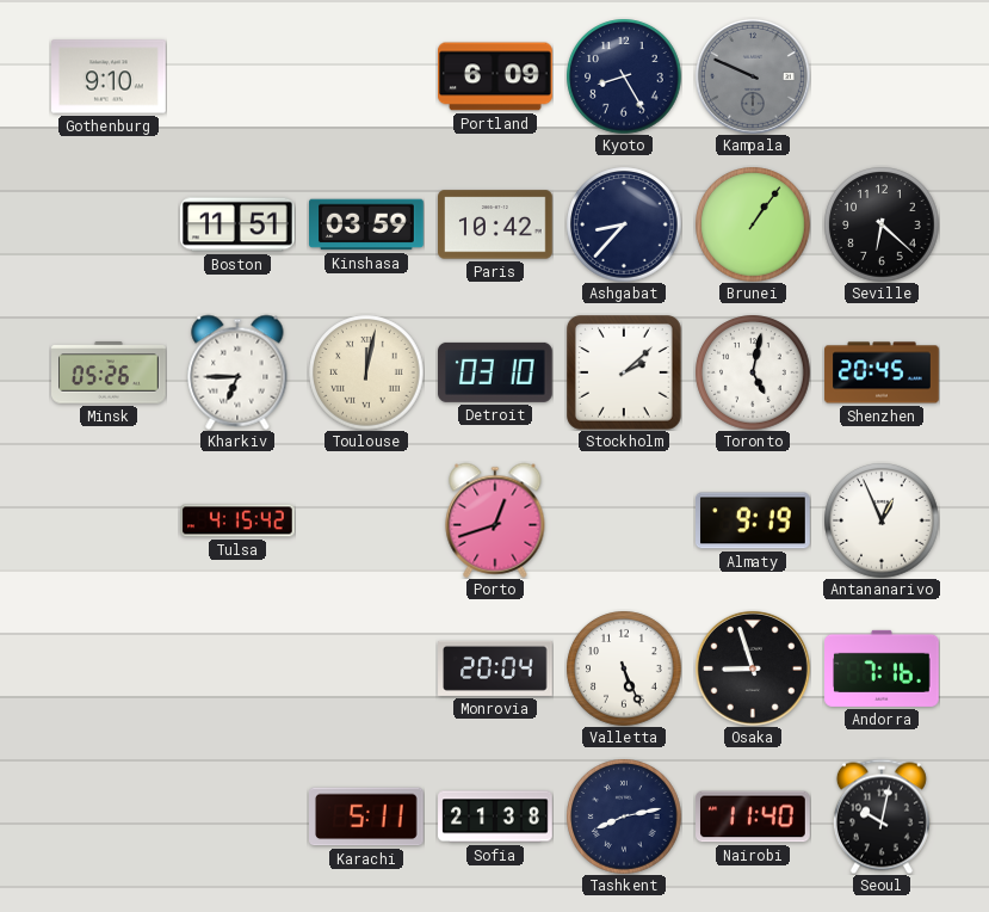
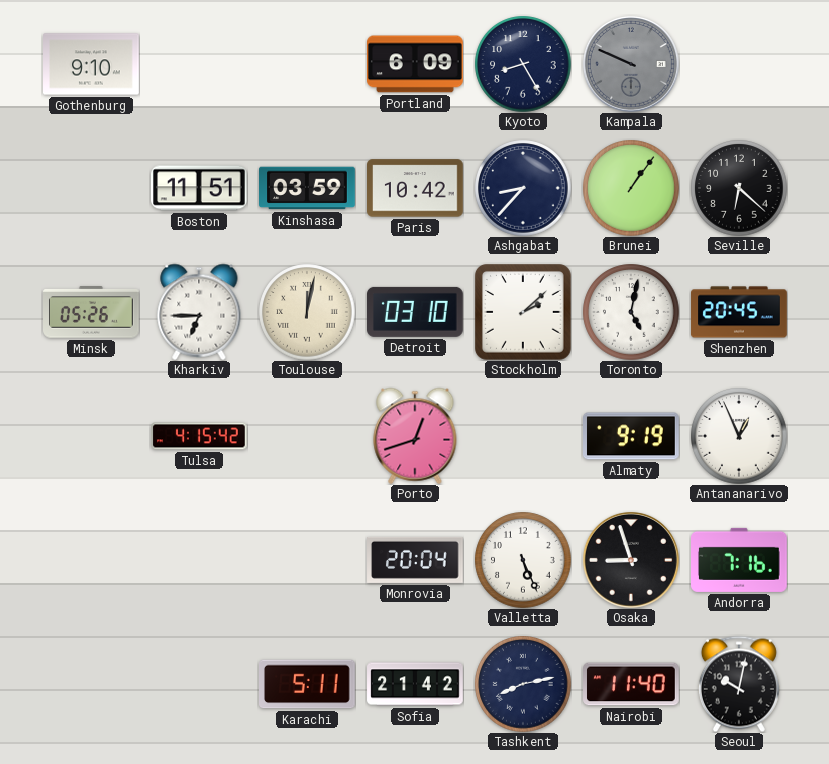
Sofia: 21:38 -> 21:42 (415, 684)
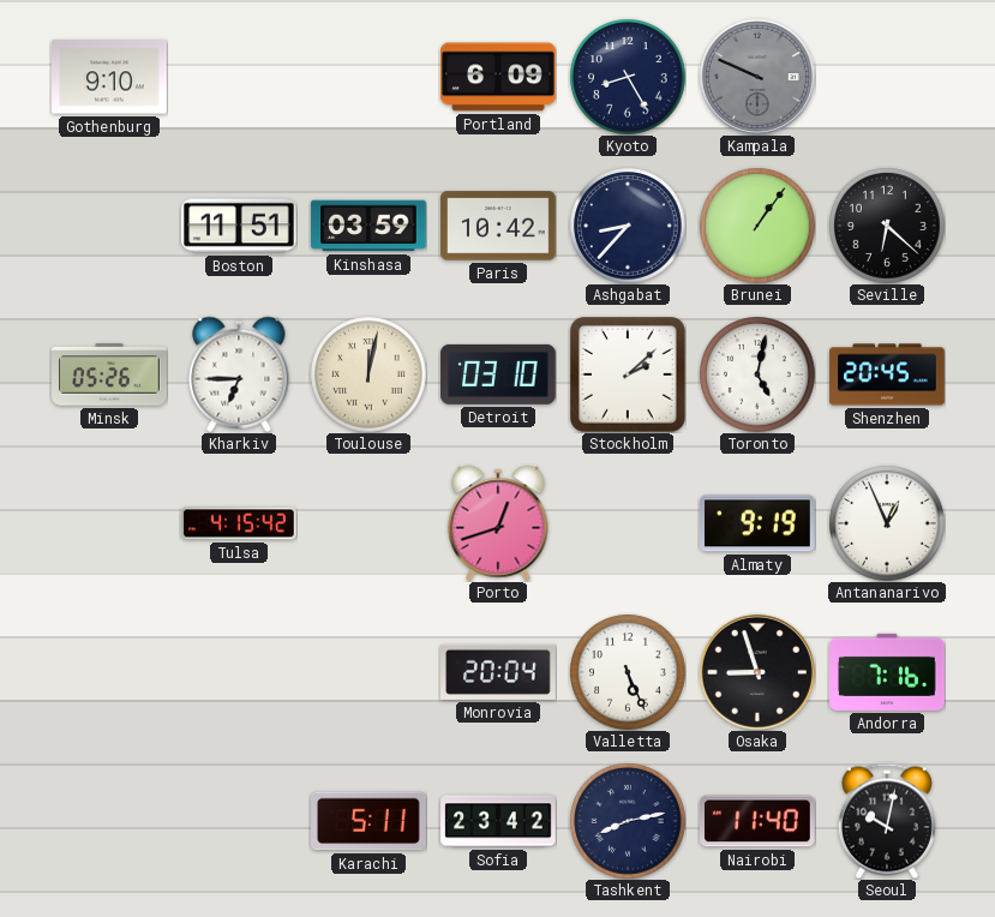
Sofia: 21:42 -> 23:42 (498, 821)
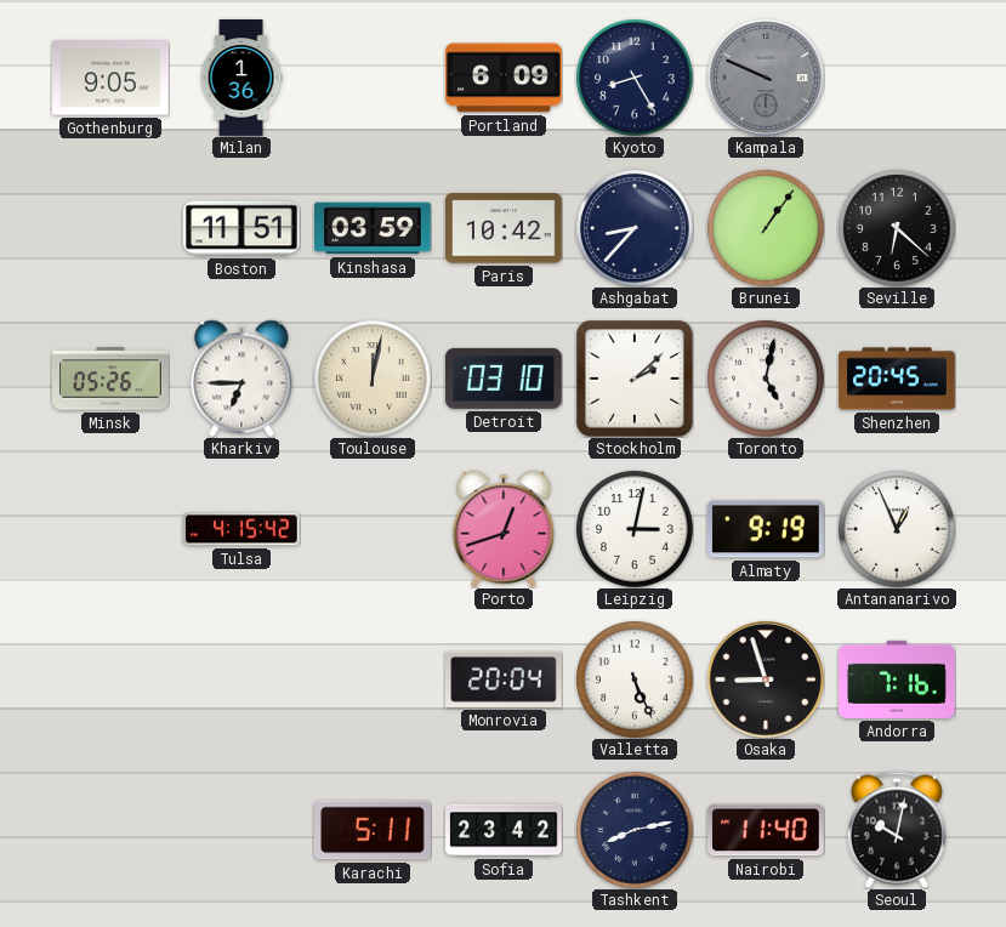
Gothenburg: 9:10 -> 9:05 (112, 78)
Milan: none -> 1:36 (241, 78)
Leipzig: none -> 3:02 (635, 529)
